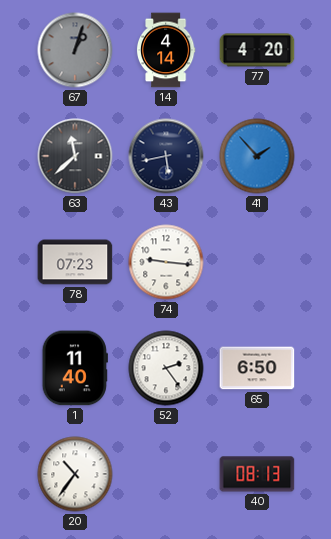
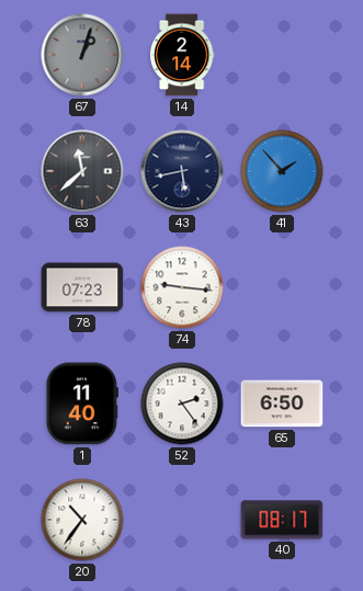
14: 4:14 -> 2:14 (182, 55)
77: 4:20 -> none (257, 50)
40: 08:13 -> 08:17 (282, 520)
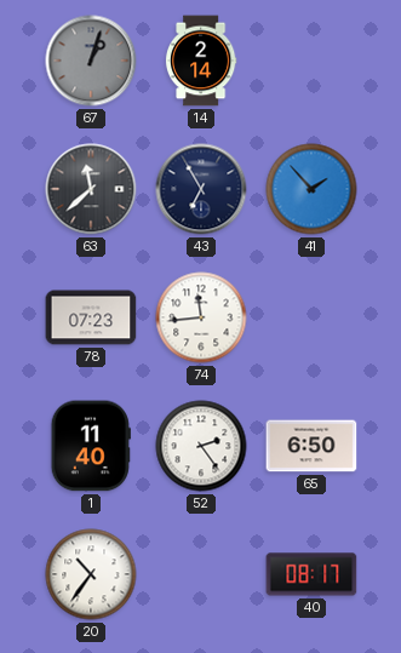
43: 5:43 -> 6:55 (201, 189)
74: 9:16 -> 11:44 (201, 317)
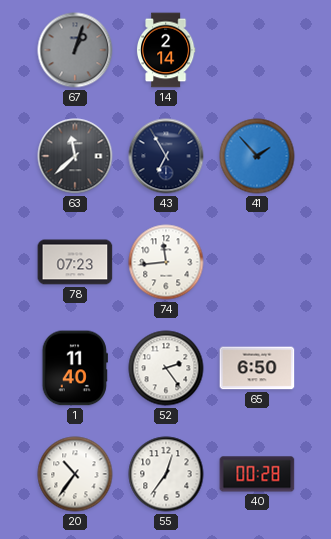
55: none -> 12:36 (166, 474)
40: 08:17 -> 00:28 (257, 474)
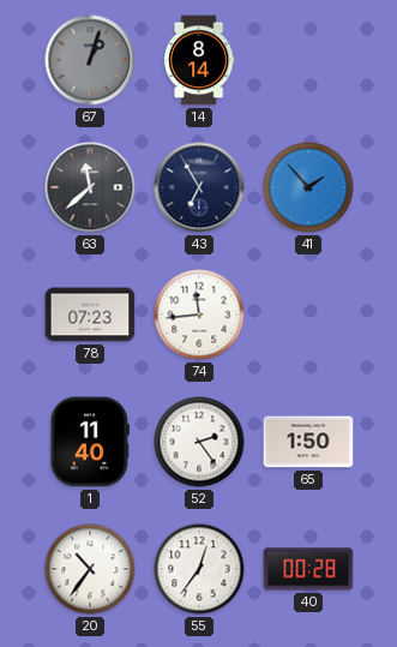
14: 2:14 -> 8:14 (199, 60)
65: 6:50 -> 1:50 (308, 442)
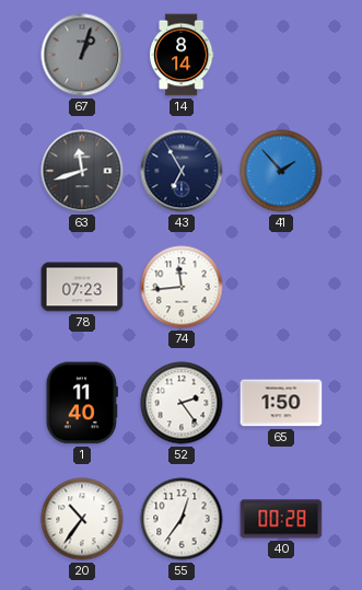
63: 11:38 -> 11:42 (82, 171)
